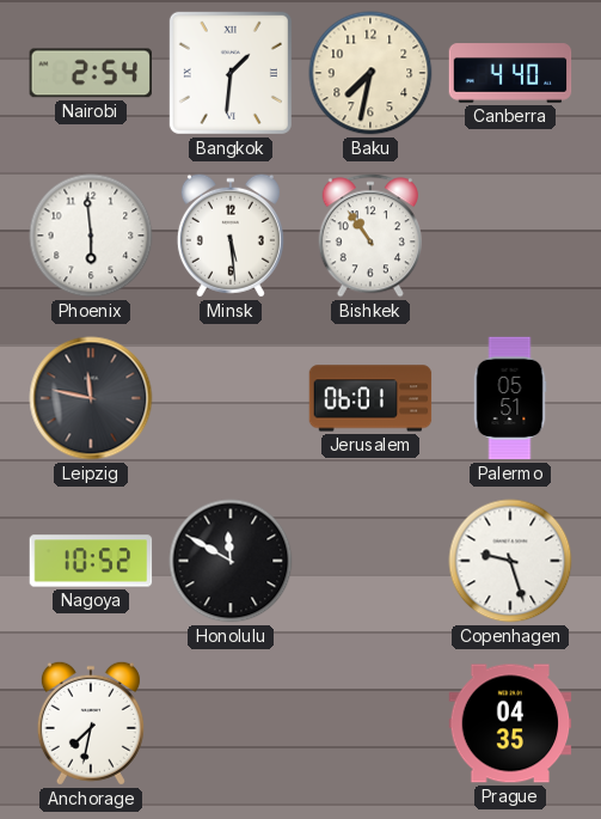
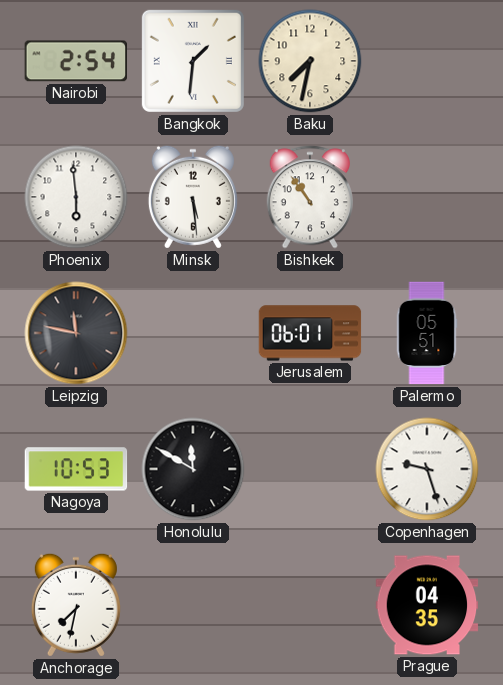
Canberra: 4:40 -> none (510, 73)
Nagoya: 10:52 -> 10:53 (76, 469)
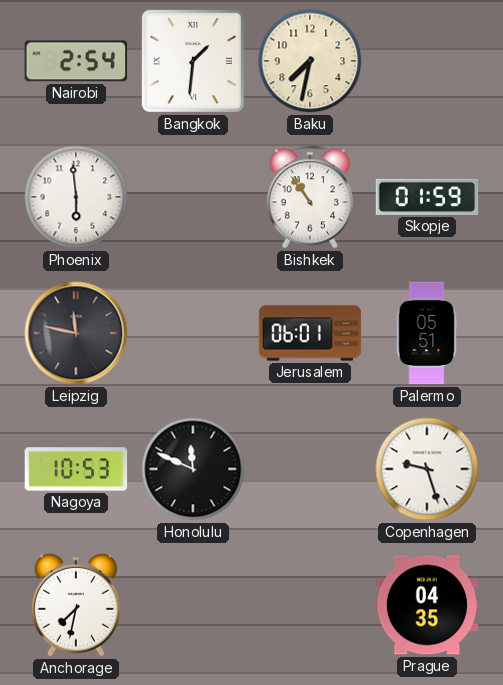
Minsk: 5:29 -> none (193, 197)
Skopje: none -> 01:59 (427, 197)
Honolulu: 11:50 -> 11:49 (193, 469)
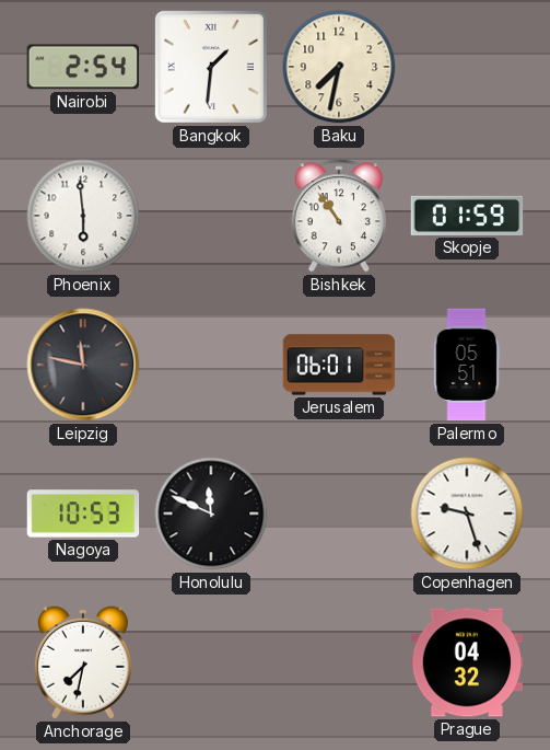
Prague: 04:35 -> 04:32 (467, 662)
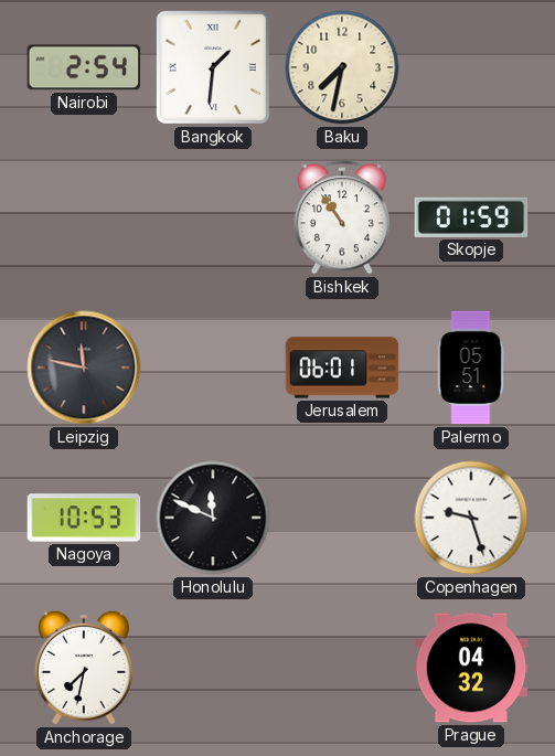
Phoenix: 5:59 -> none (83, 216)
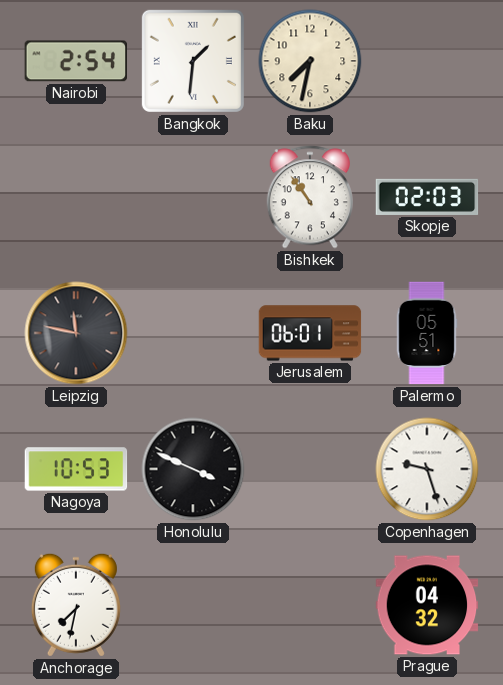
Skopje: 01:59 -> 02:03 (427, 197)
Honolulu: 11:49 -> 3:49 (193, 469)
